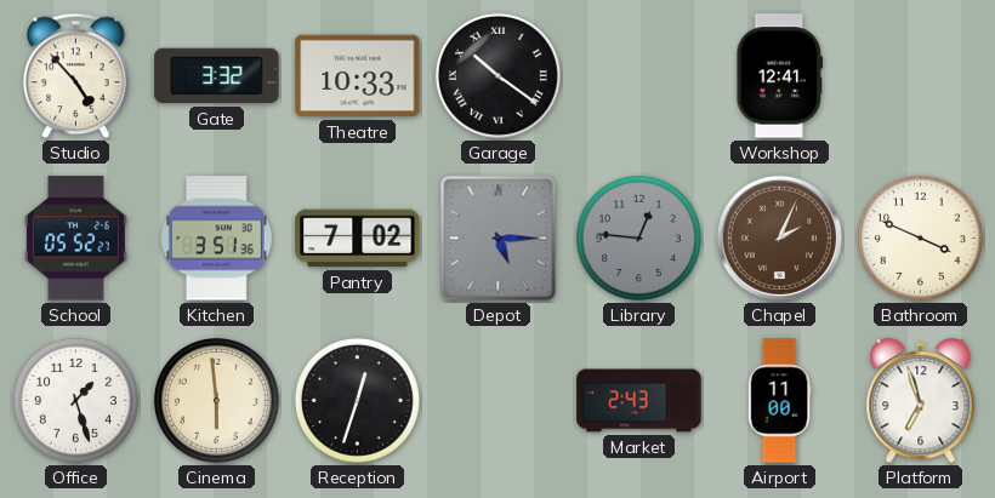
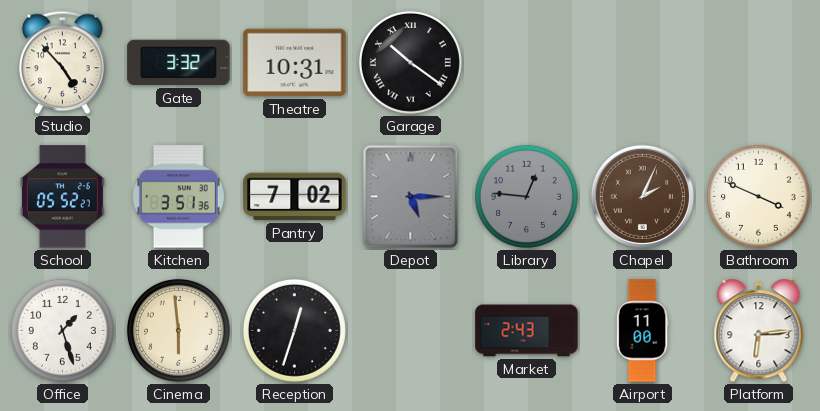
Theatre: 10:33 -> 10:31 (295, 63)
Workshop: 12:41 -> none (780, 76)
Platform: 6:57 -> 6:14 (759, 331)
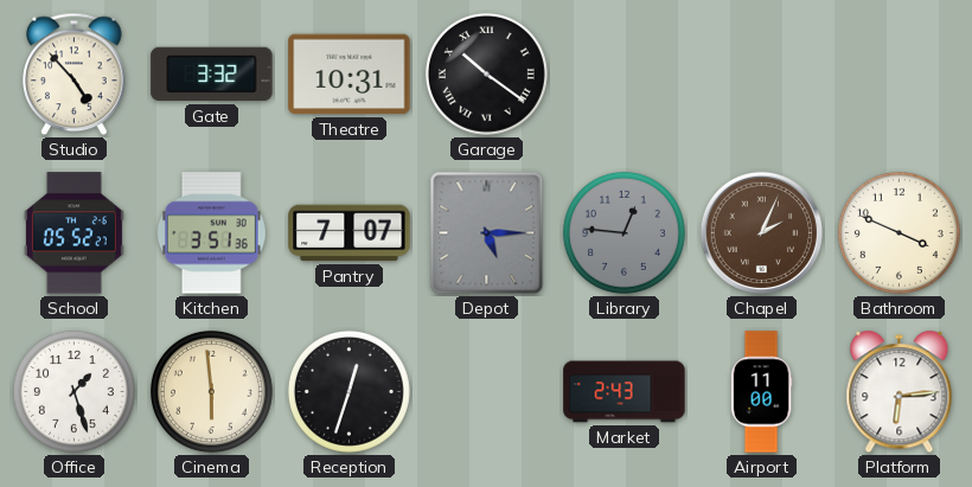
Pantry: 7:02 -> 7:07 (350, 233)
